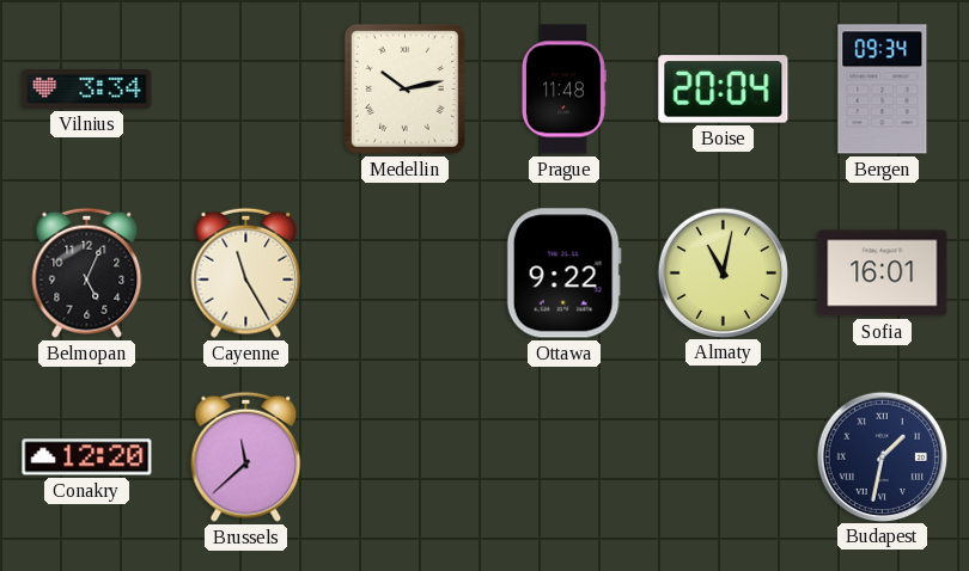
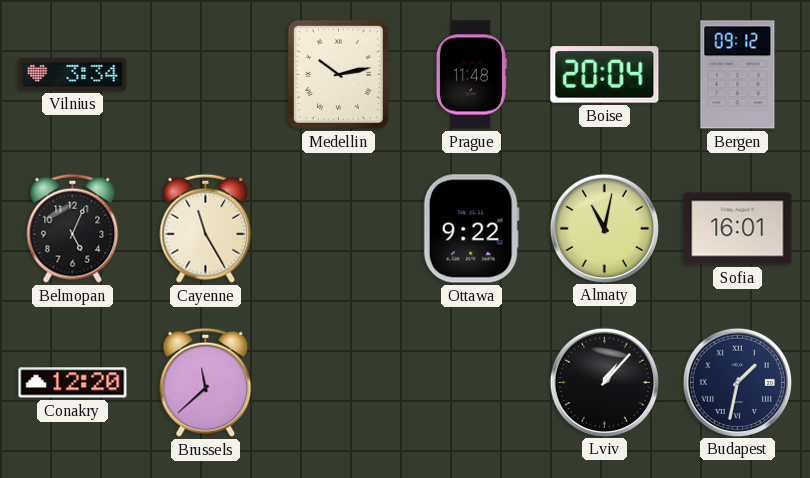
Bergen: 09:34 -> 09:12 (738, 75)
Lviv: none -> 1:07 (604, 382)
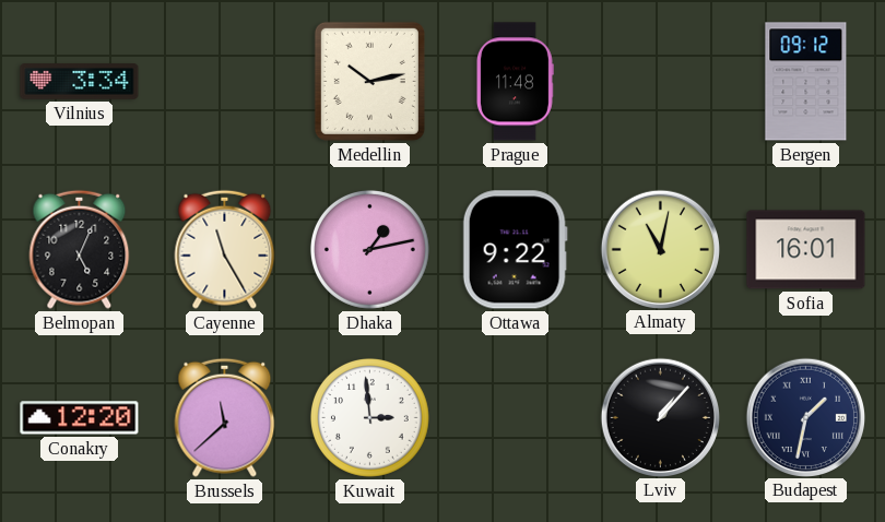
Boise: 20:04 -> none (605, 75)
Dhaka: none -> 1:13 (369, 249)
Kuwait: none -> 2:59 (369, 417)
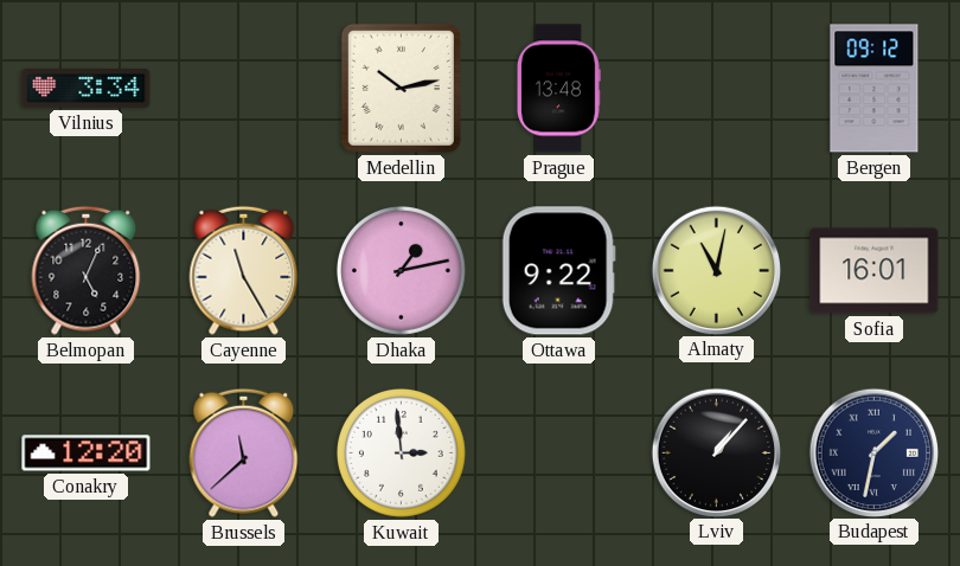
Prague: 11:48 -> 13:48 (558, 89)
